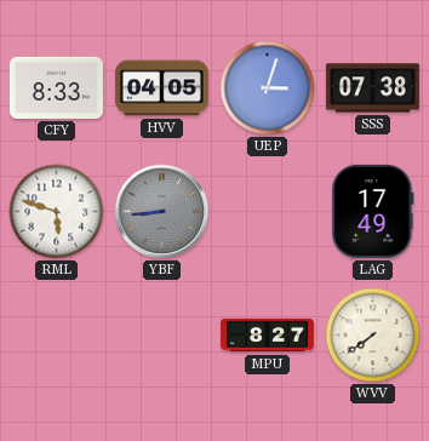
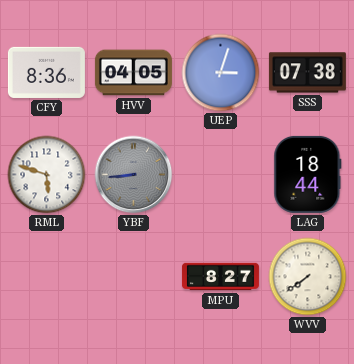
CFY: 8:33 -> 8:36 (46, 72)
LAG: 17:49 -> 18:44 (308, 174)
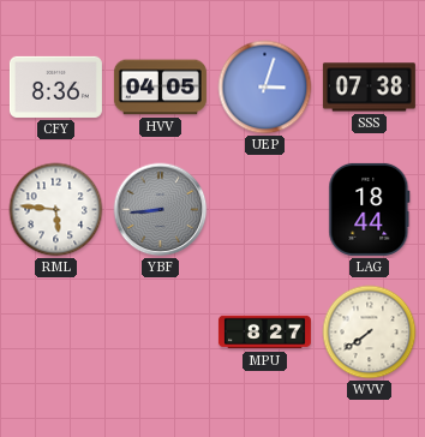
RML: 5:48 -> 5:46 (56, 210)
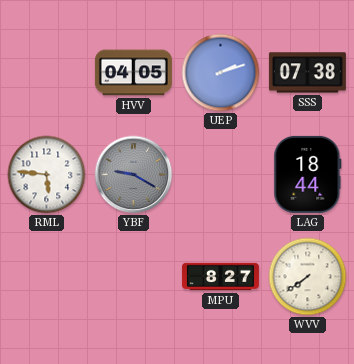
CFY: 8:36 -> none (55, 86)
UEP: 3:03 -> 2:12 (221, 73)
YBF: 8:44 -> 9:20 (134, 175)
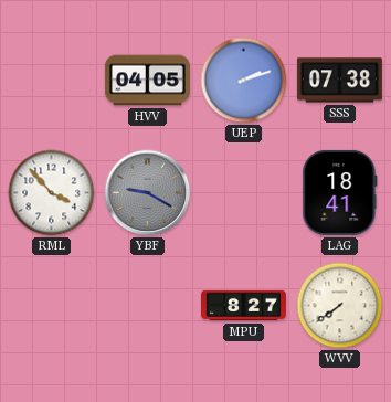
RML: 5:46 -> 3:53 (52, 193)
LAG: 18:44 -> 18:41 (340, 192)
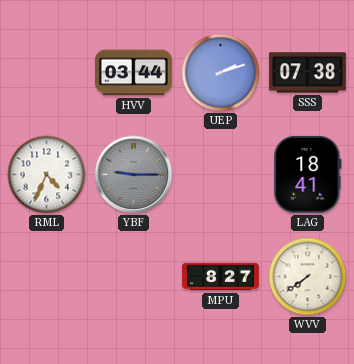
HVV: 04:05 -> 03:44 (133, 73)
RML: 3:53 -> 4:34 (47, 175)
YBF: 9:20 -> 9:15 (134, 175)
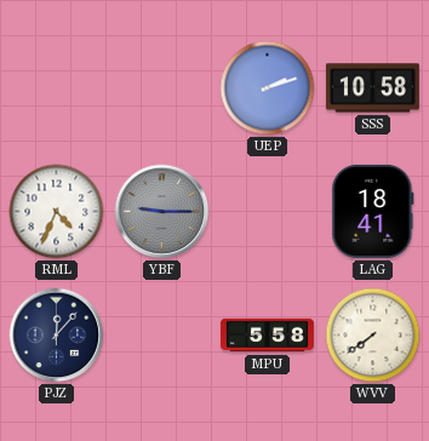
HVV: 03:44 -> none (133, 73)
SSS: 07:38 -> 10:58 (372, 88)
PJZ: none -> 12:07 (57, 336)
MPU: 8:27 -> 5:58 (267, 336)
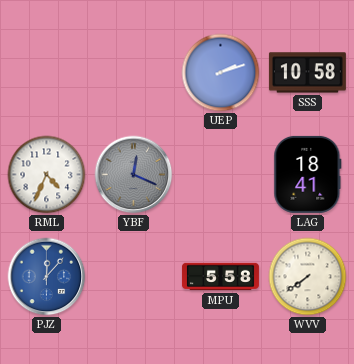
YBF: 9:15 -> 12:19 (134, 175)
PJZ dial: navy -> blue (47, 277)
